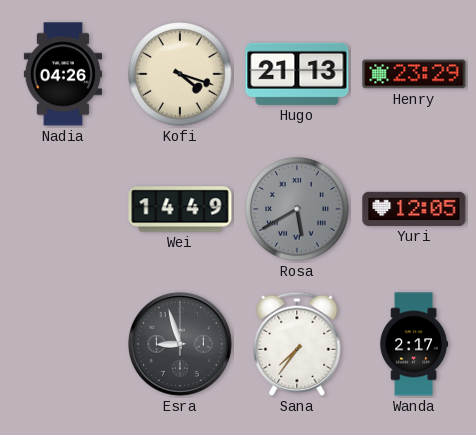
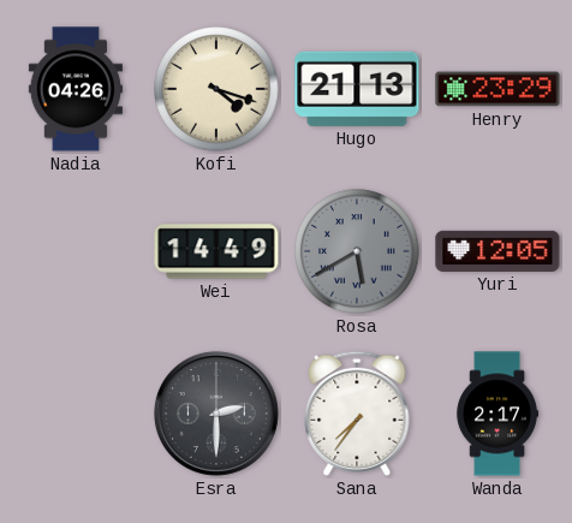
Esra: 8:57 -> 2:30 (216, 414)
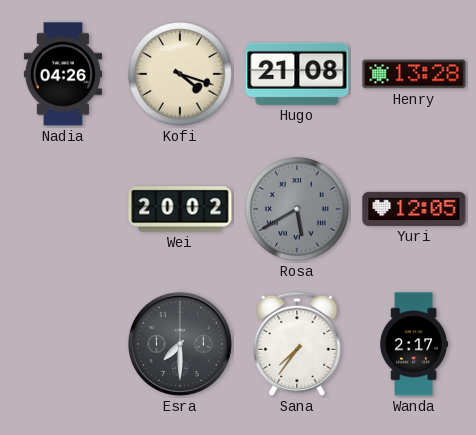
Hugo: 21:13 -> 21:08 (297, 74)
Henry: 23:29 -> 13:28 (414, 74)
Wei: 14:49 -> 20:02 (180, 209)
Esra: 2:30 -> 7:30 (180, 344)
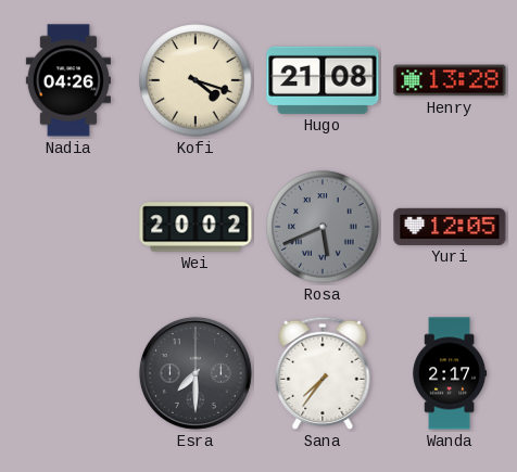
Rosa: 5:40 -> 5:41 (323, 227)
